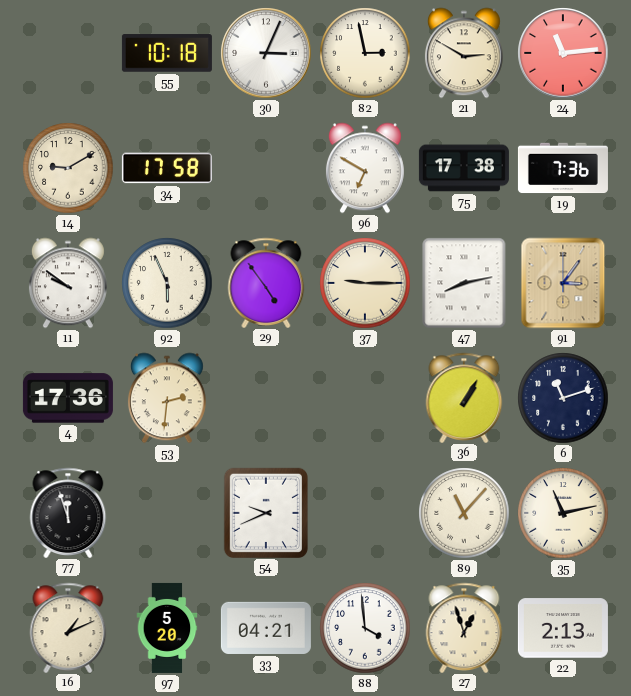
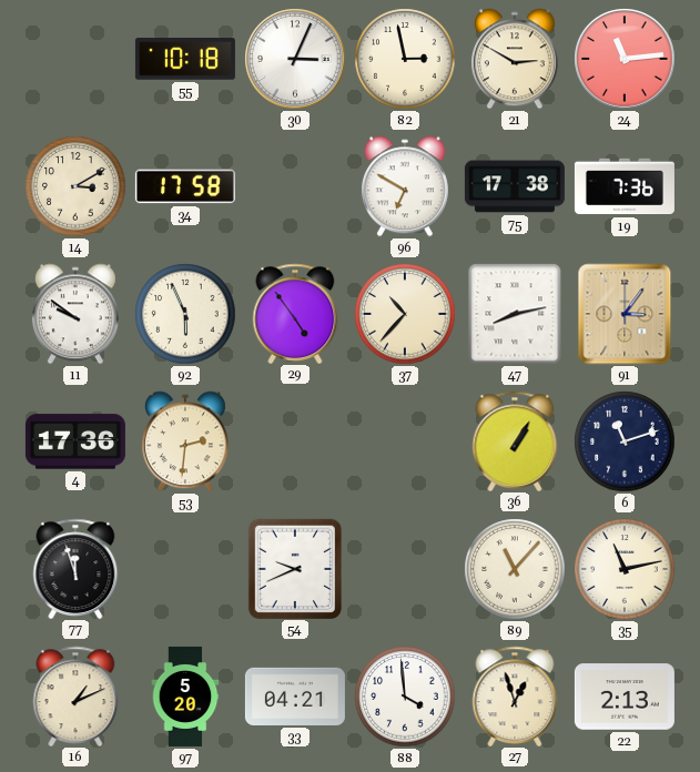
14: 9:10 -> 3:10 (75, 186)
37: 9:15 -> 10:37 (405, 314)
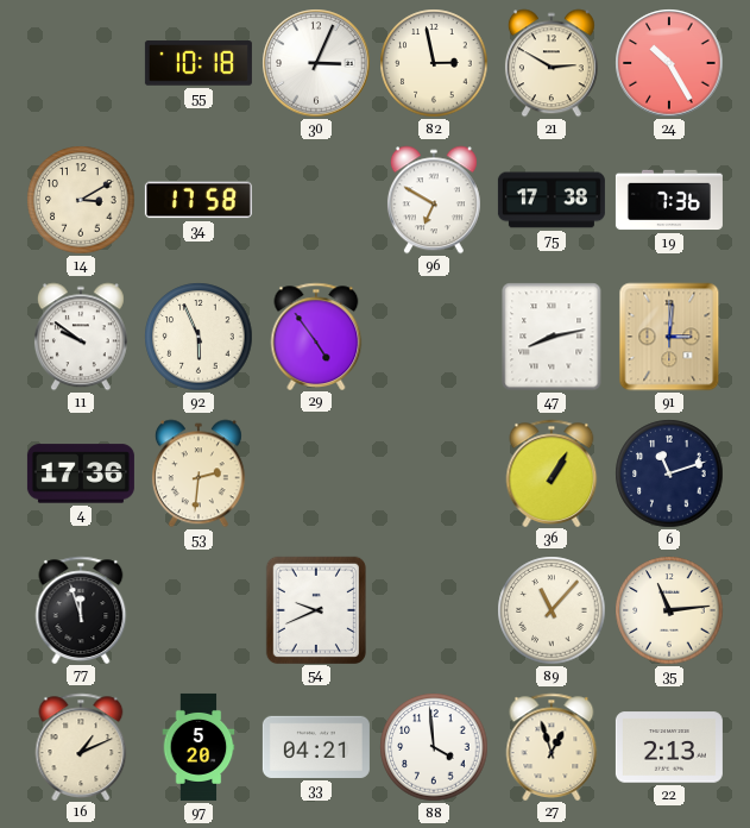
24: 11:14 -> 10:25 (669, 63)
37: 10:37 -> none (405, 314)
91: 3:06 -> 3:01 (669, 337)
35: 11:13 -> 11:14 (669, 610)
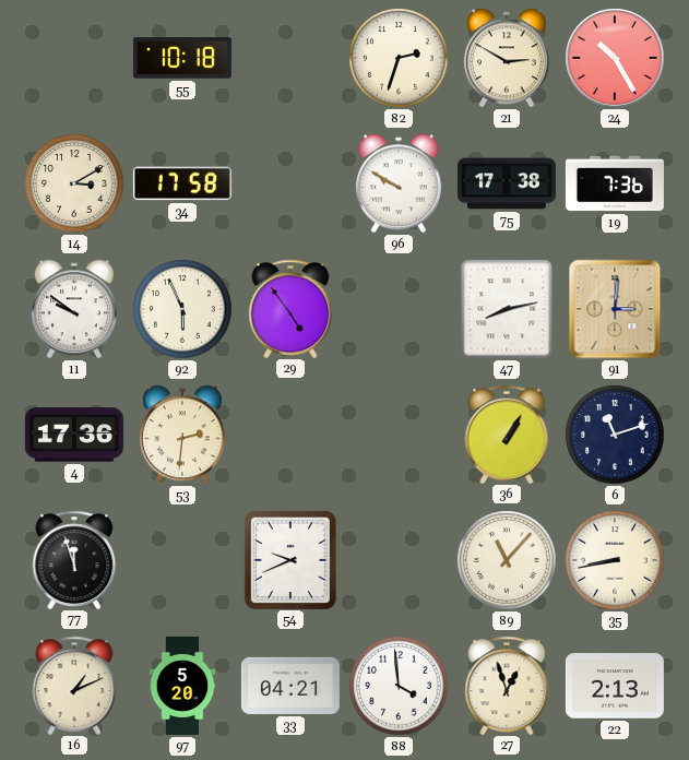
30: 3:04 -> none (316, 63)
82: 2:58 -> 2:33 (399, 58)
96: 6:50 -> 9:50 (399, 183)
35: 11:14 -> 8:43 (615, 560)
